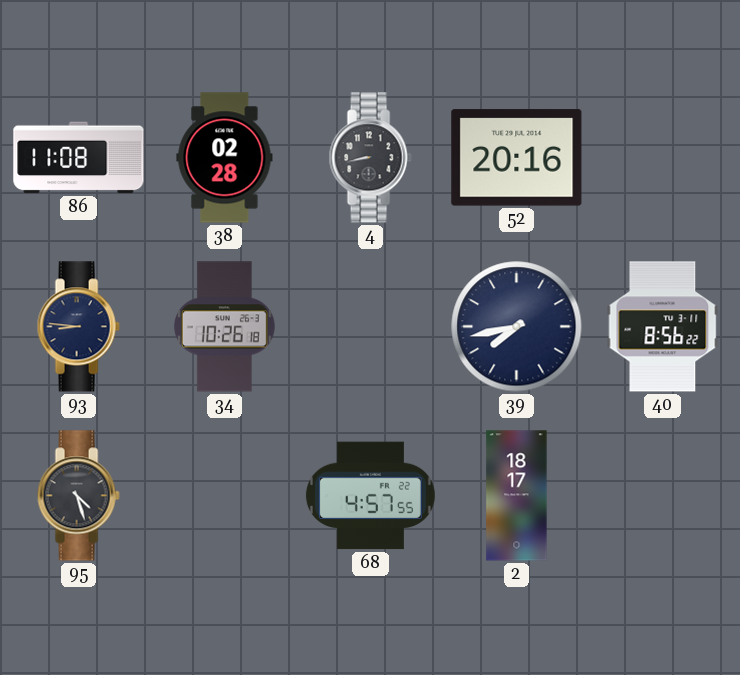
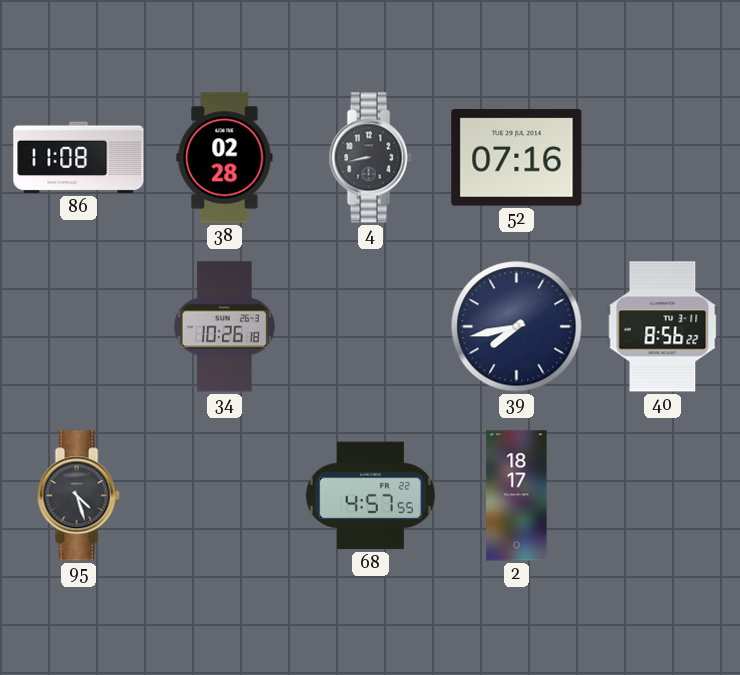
52: 20:16 -> 07:16 (517, 158)
93: 8:46 -> none (78, 327)
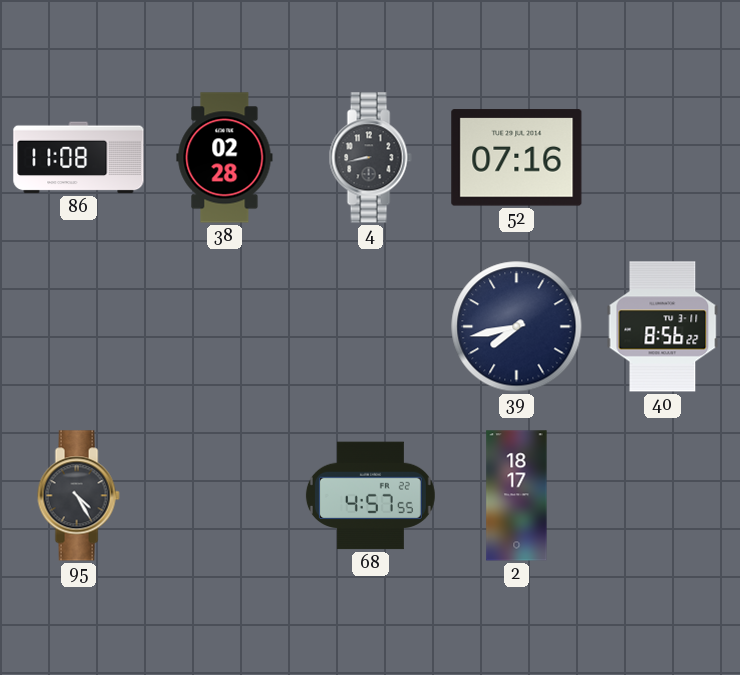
34: 10:26 -> none (224, 327)
95: 4:27 -> 4:25 (78, 496)
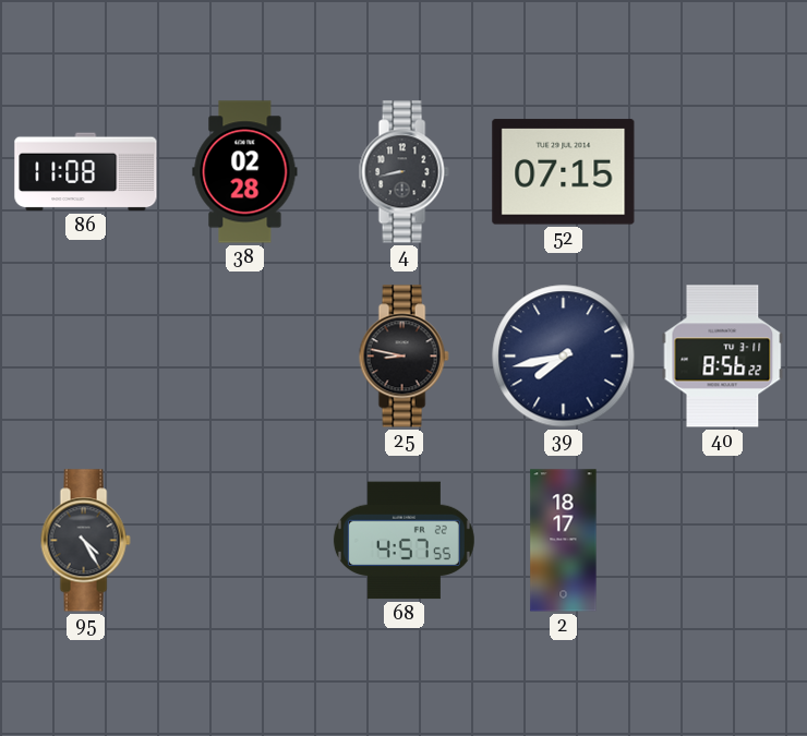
52: 07:16 -> 07:15 (564, 172)
25: none -> 8:47 (403, 357)
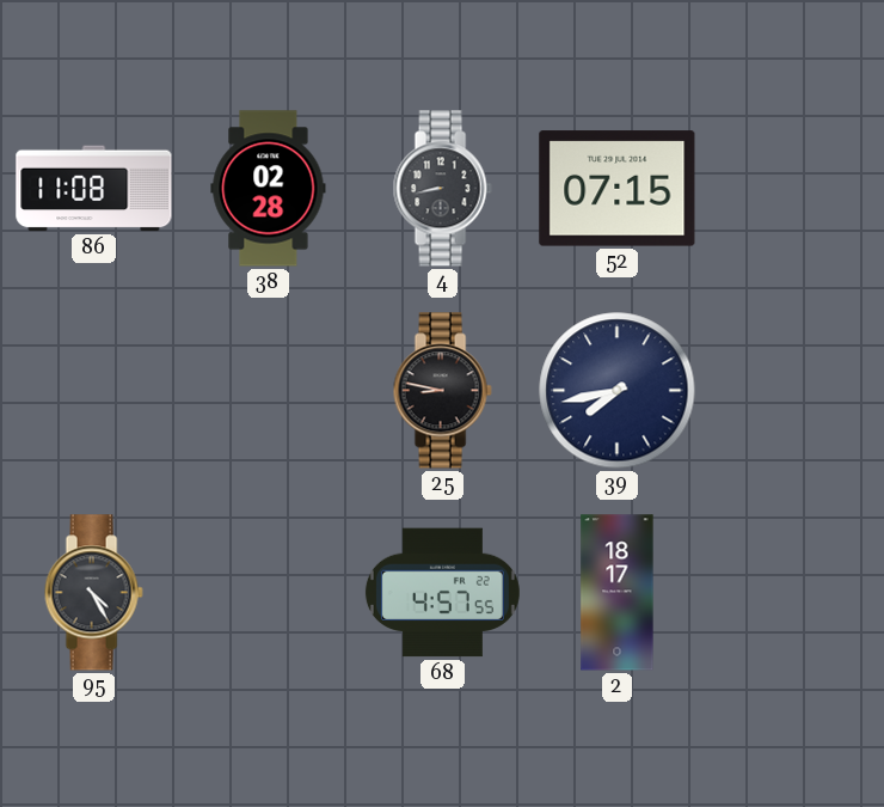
40: 8:56 -> none (723, 357)
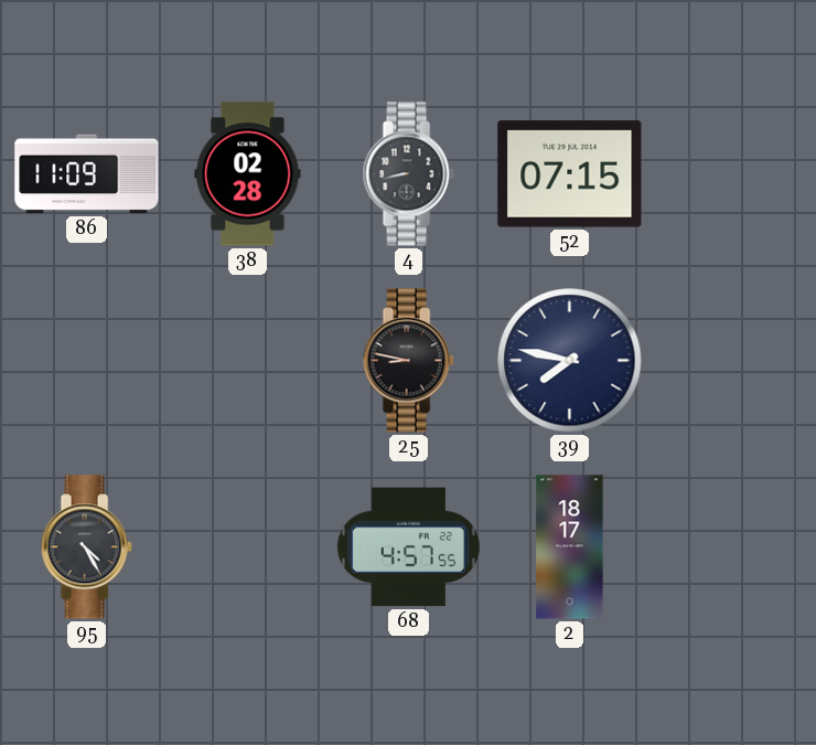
86: 11:08 -> 11:09 (87, 174)
39: 7:43 -> 7:47 (570, 361)
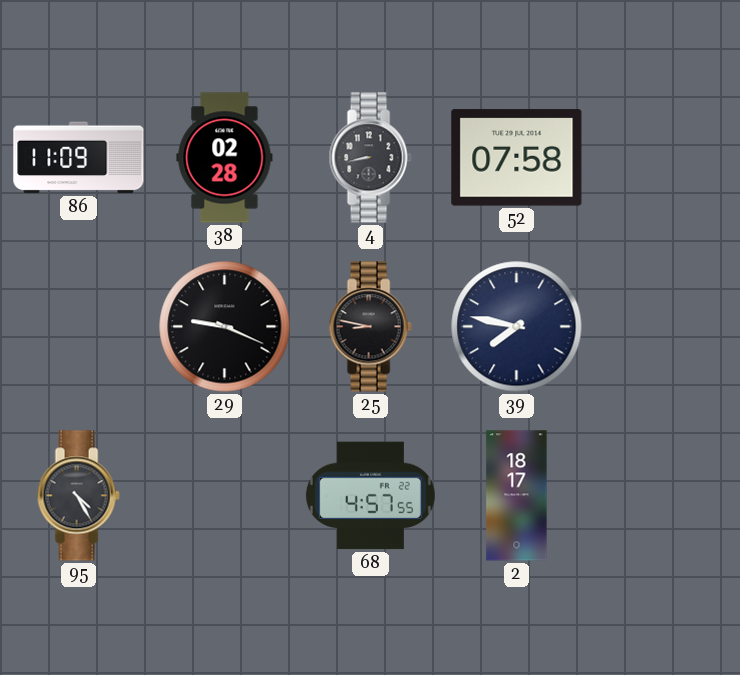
52: 07:15 -> 07:58 (517, 158)
29: none -> 9:19 (225, 327)
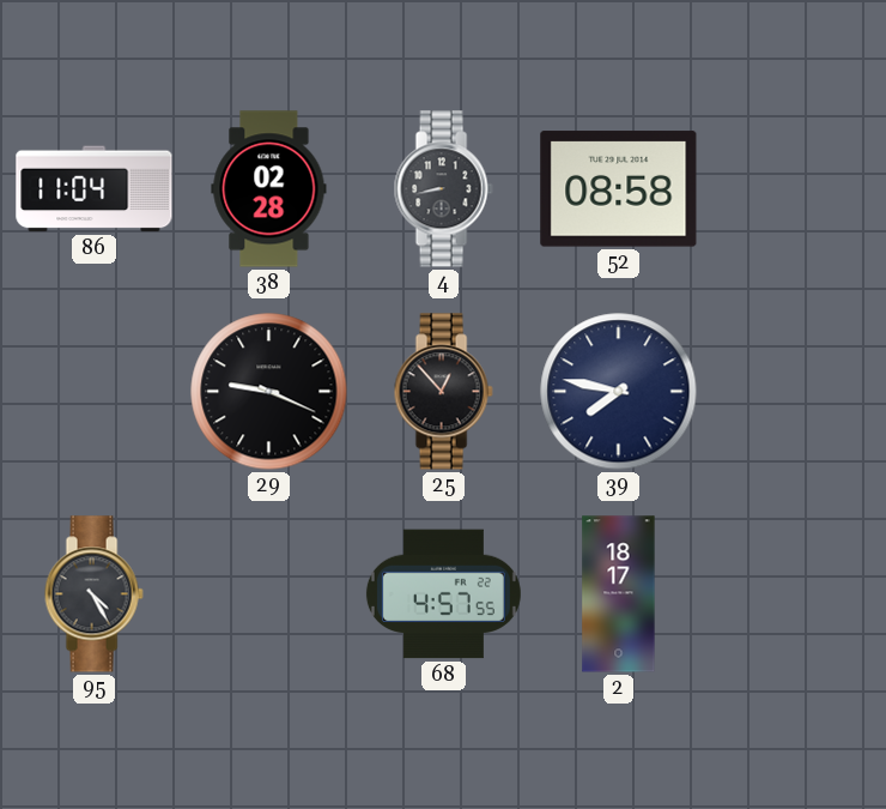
86: 11:09 -> 11:04 (95, 189)
52: 07:58 -> 08:58 (619, 189)
25: 8:47 -> 12:53 (443, 392)
